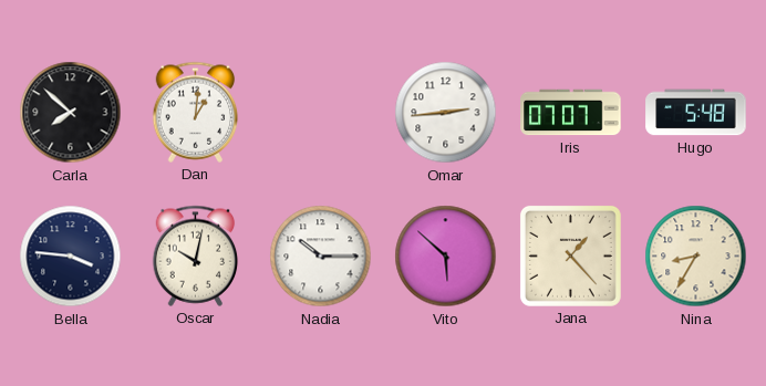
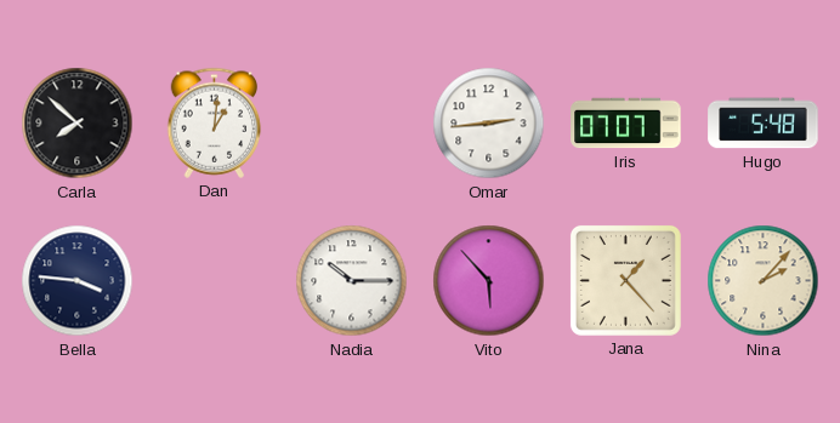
Oscar: 10:02 -> none (196, 255)
Vito: 5:52 -> 5:53 (489, 281)
Nina: 8:35 -> 2:07 (764, 281)
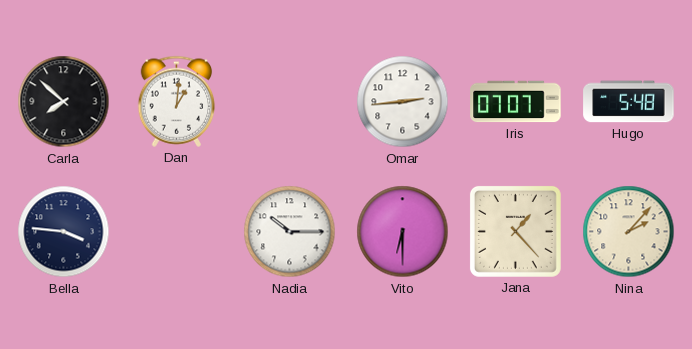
Vito: 5:53 -> 6:30 (403, 232)
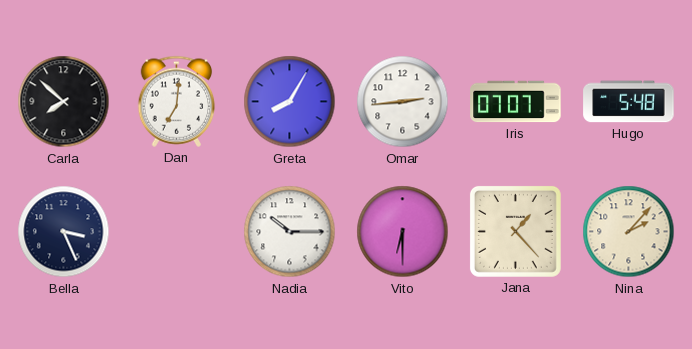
Dan: 1:01 -> 7:01 (177, 101)
Greta: none -> 8:05 (290, 102)
Bella: 3:46 -> 3:26 (64, 232)
